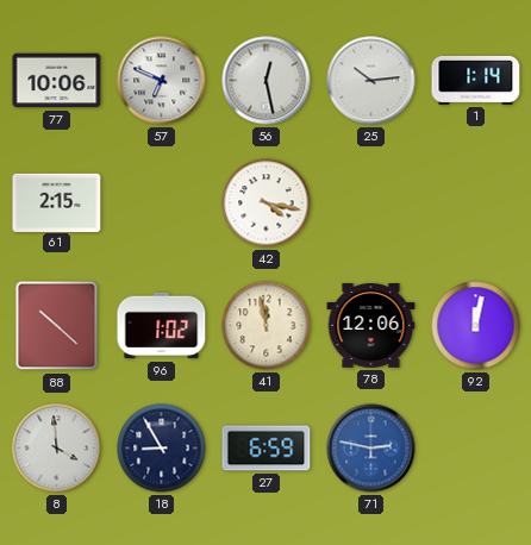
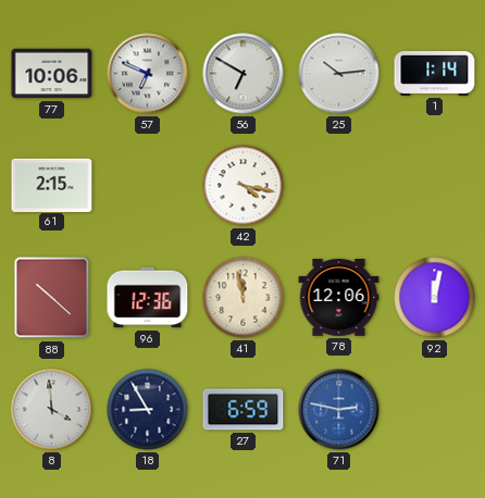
56: 12:28 -> 6:50 (244, 74)
96: 1:02 -> 12:36 (148, 298)
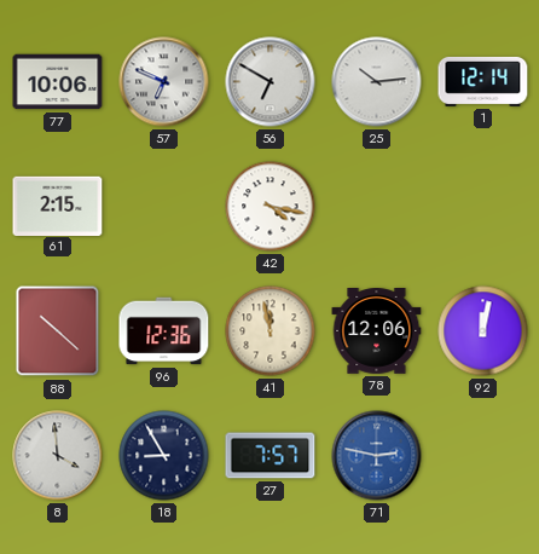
1: 1:14 -> 12:14 (483, 81)
27: 6:59 -> 7:57 (271, 456)
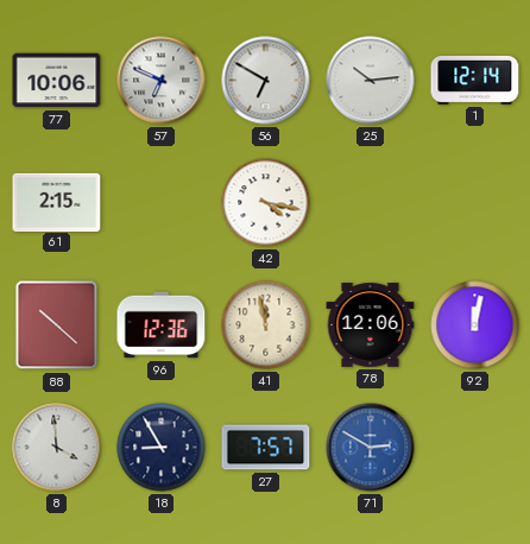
71: 2:47 -> 2:50 (371, 448)
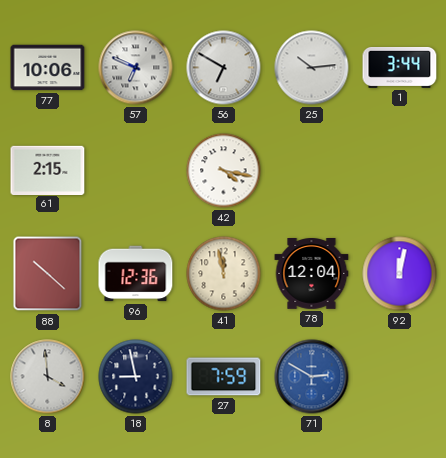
1: 12:14 -> 3:44 (400, 67)
78: 12:06 -> 12:04 (312, 274)
18: 8:55 -> 8:58 (136, 377)
27: 7:57 -> 7:59 (224, 377)
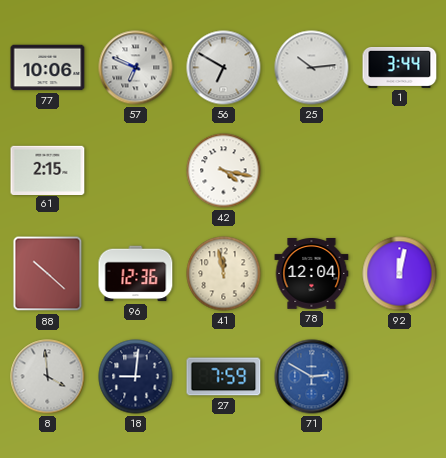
18: 8:58 -> 9:01 (136, 377)
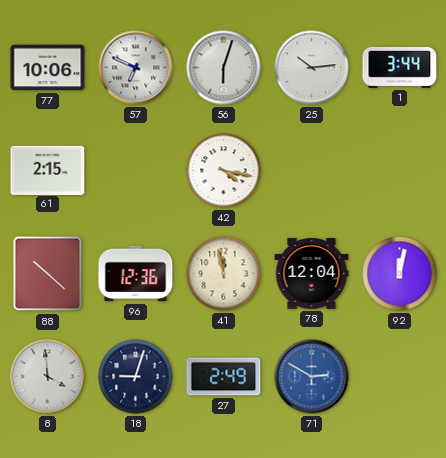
56: 6:50 -> 6:03 (224, 68)
18: 9:01 -> 9:03 (136, 377)
27: 7:59 -> 2:49 (224, 377)
